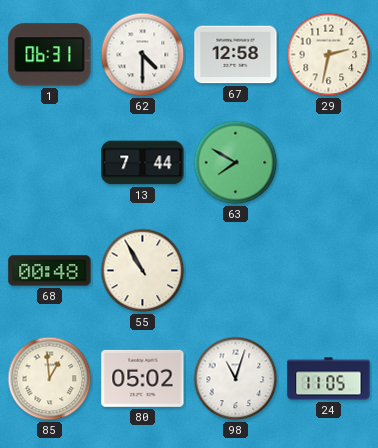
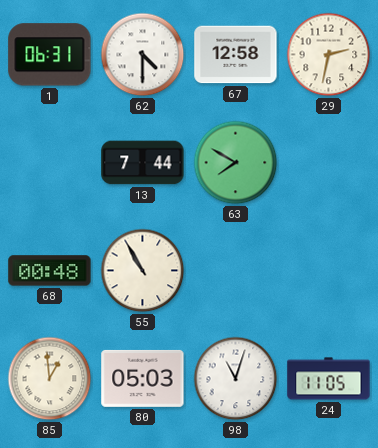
80: 05:02 -> 05:03 (143, 378)
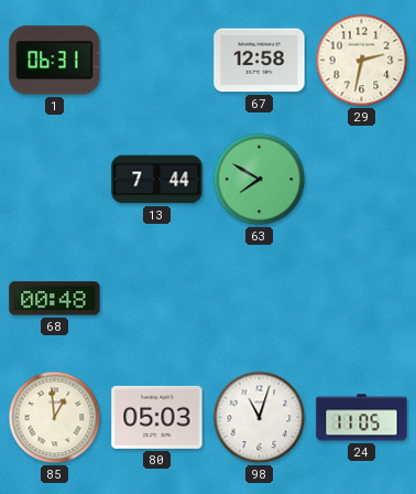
62: 4:30 -> none (143, 55)
55: 10:55 -> none (143, 271)
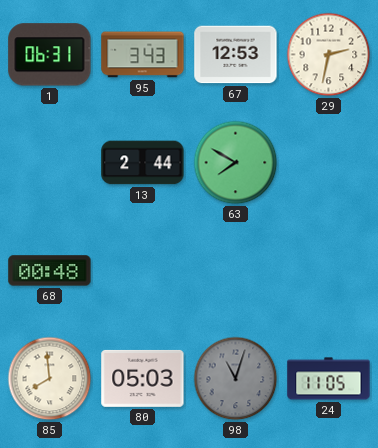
95: none -> 3:43 (143, 55)
67: 12:58 -> 12:53 (236, 55)
13: 7:44 -> 2:44 (143, 163)
85: 12:59 -> 7:59 (50, 379)
98 dial: white -> grey (236, 379)
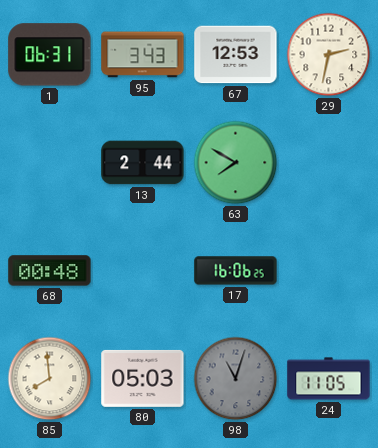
17: none -> 16:06 (236, 271)
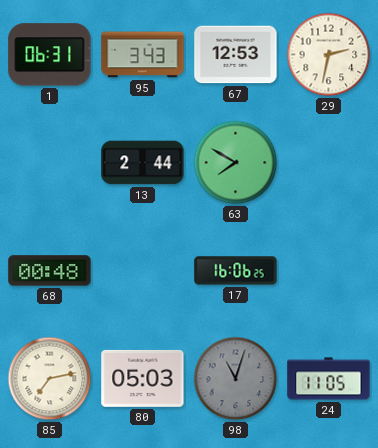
85: 7:59 -> 7:13 (50, 379)
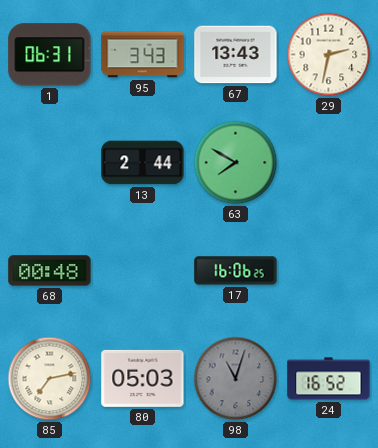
67: 12:53 -> 13:43 (236, 55)
24: 11:05 -> 16:52 (329, 379)
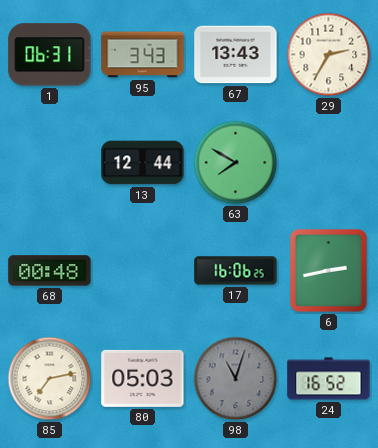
29: 2:32 -> 2:35 (329, 55)
13: 2:44 -> 12:44 (143, 163)
6: none -> 2:43 (328, 270)
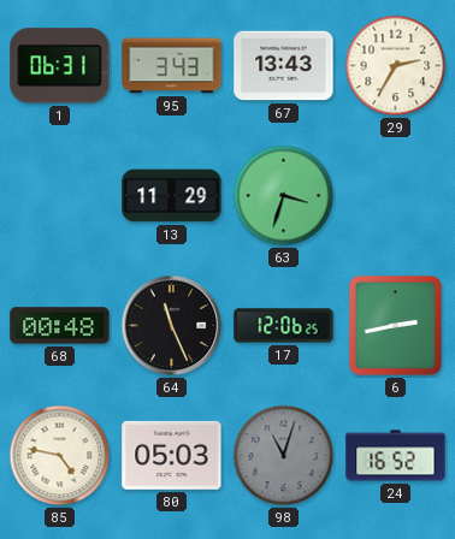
13: 12:44 -> 11:29 (172, 196)
63: 7:50 -> 3:33 (284, 196)
64: none -> 11:26 (172, 326)
17: 16:06 -> 12:06 (284, 326)
85: 7:13 -> 4:47 (60, 456)
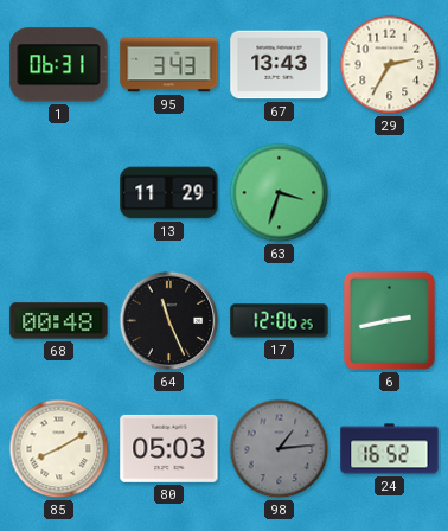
85: 4:47 -> 8:10 (59, 449)
98: 11:03 -> 1:14 (280, 449)
